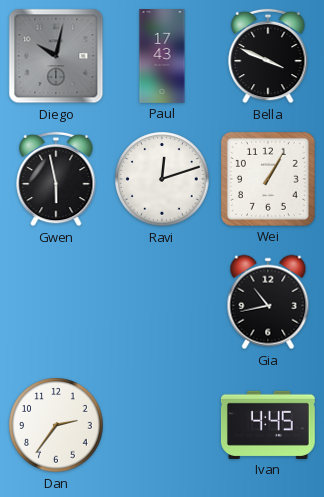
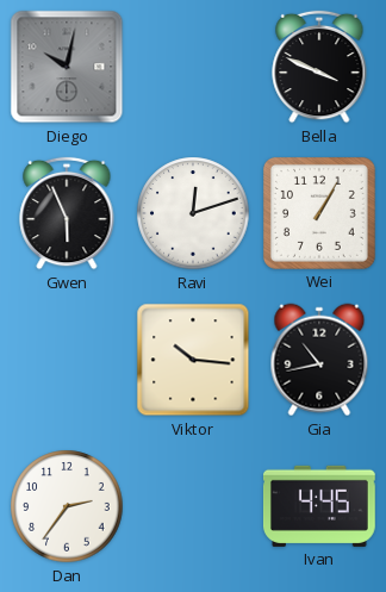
Paul: 17:43 -> none (162, 56)
Gwen: 5:58 -> 5:56 (67, 213)
Viktor: none -> 10:16 (193, 360)
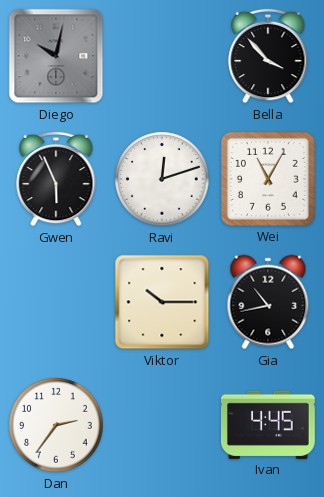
Bella: 3:49 -> 3:53 (268, 56)
Wei: 1:05 -> 11:05 (268, 179)
Viktor: 10:16 -> 10:15 (162, 302)
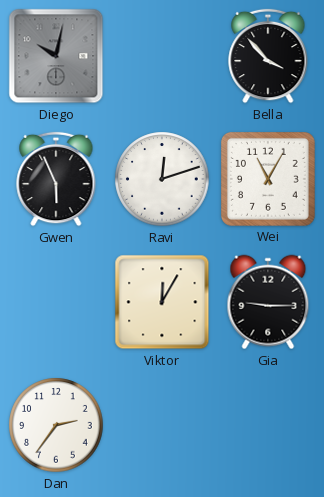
Viktor: 10:15 -> 12:05 (162, 302)
Gia: 10:43 -> 9:15 (268, 302)
Ivan: 4:45 -> none (268, 425)
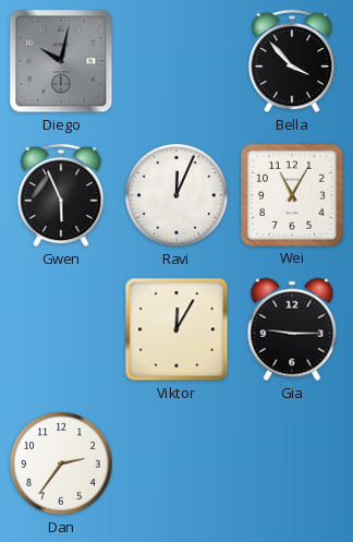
Ravi: 12:12 -> 12:04 (176, 195)
